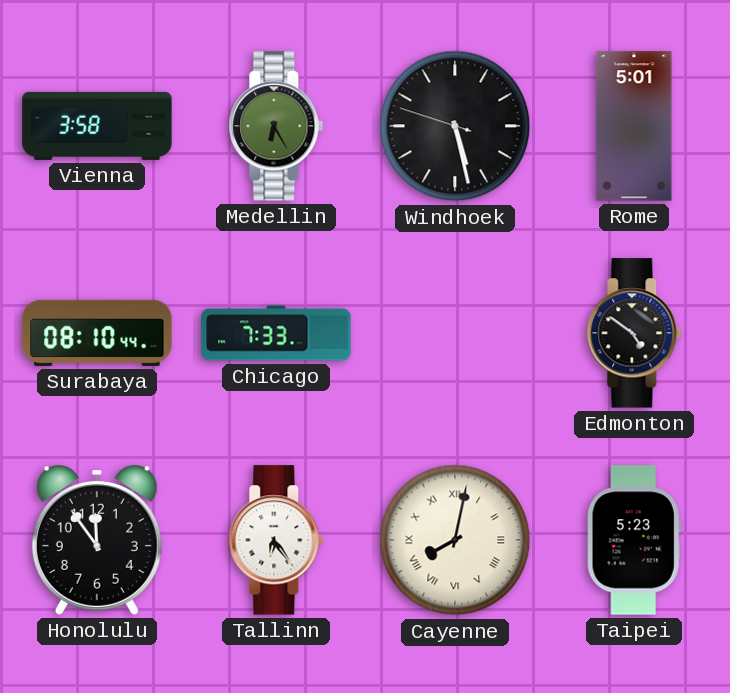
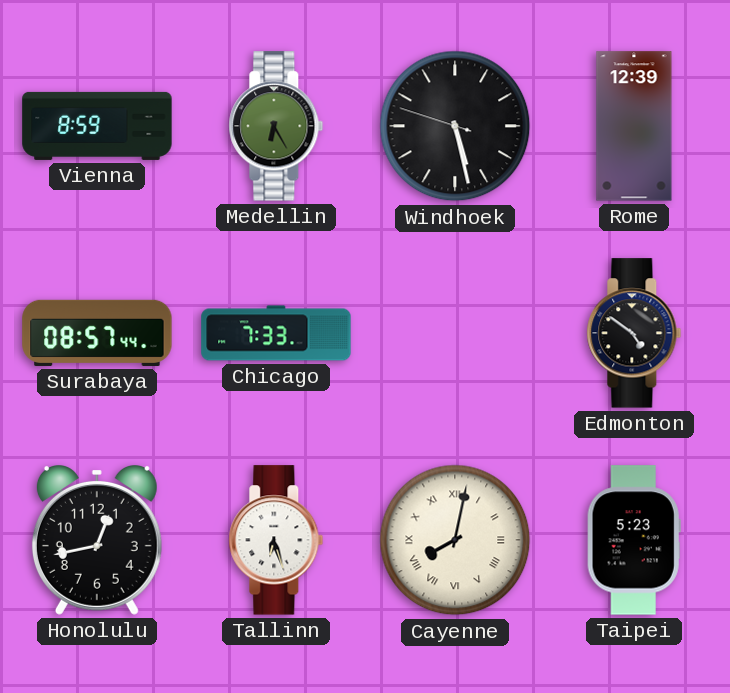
Vienna: 3:58 -> 8:59 (97, 126)
Rome: 5:01 -> 12:39 (634, 126)
Surabaya: 08:10 -> 08:57 (97, 333)
Honolulu: 11:54 -> 12:43 (97, 541)
Tallinn: 6:24 -> 6:27 (276, 540)
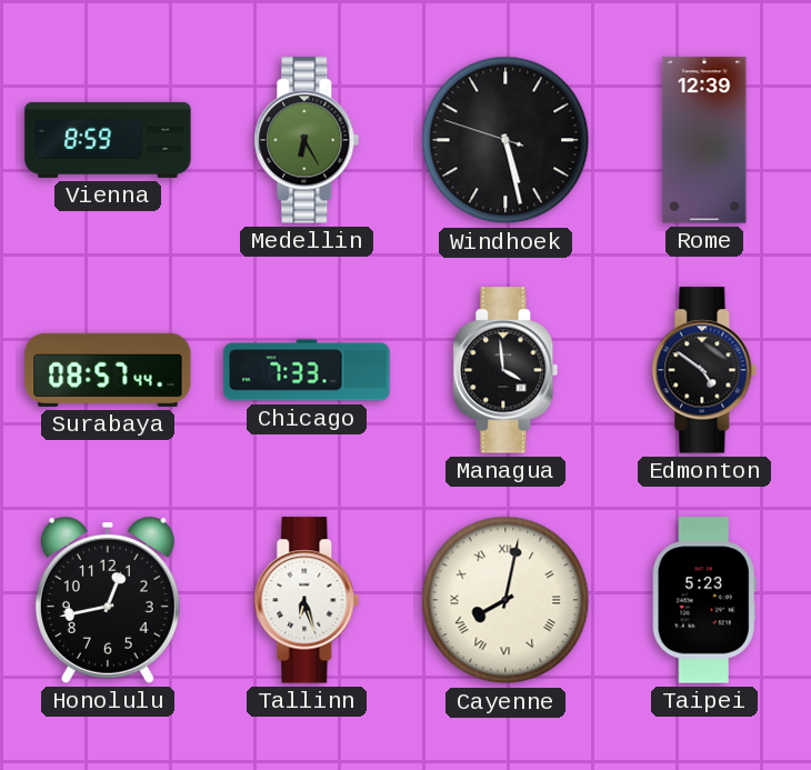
Managua: none -> 3:59 (505, 370)
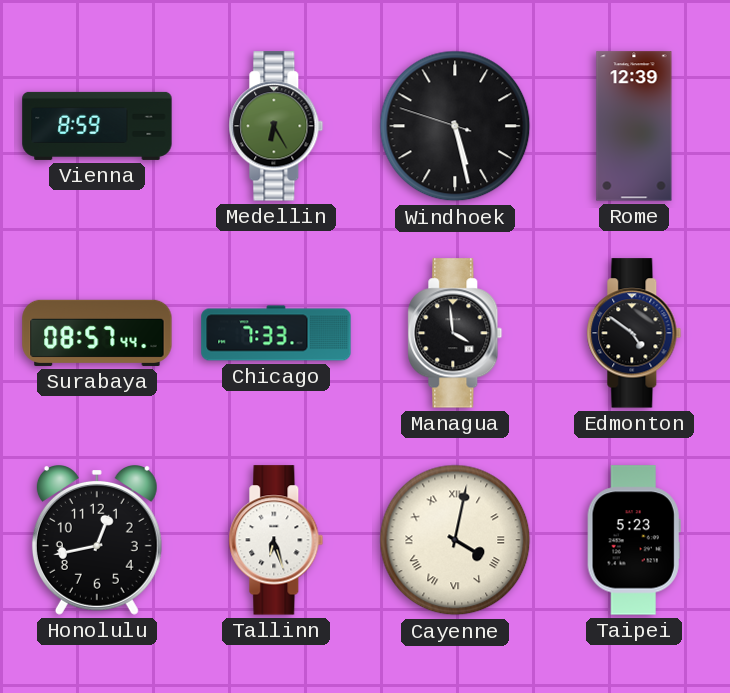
Cayenne: 8:02 -> 4:02 (455, 540)
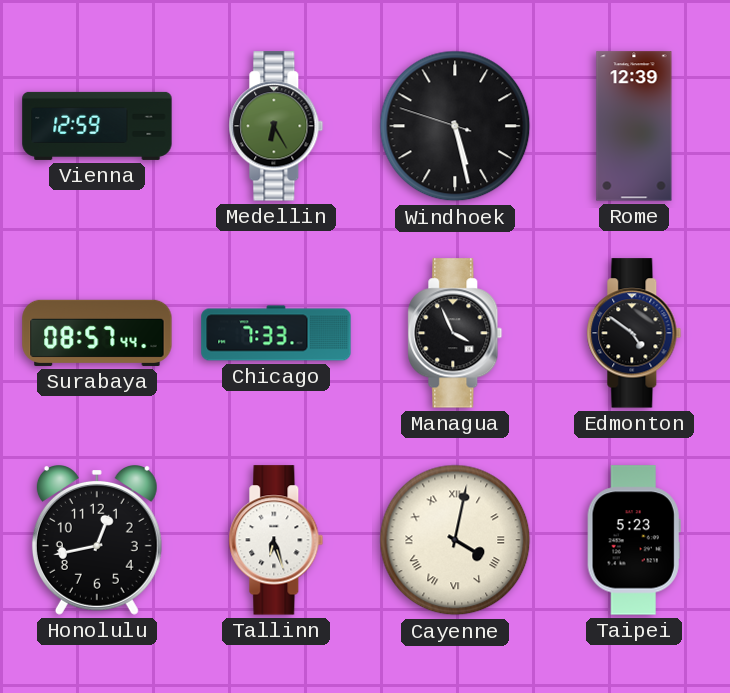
Vienna: 8:59 -> 12:59 (97, 126)
Managua: 3:59 -> 3:56 (455, 333)
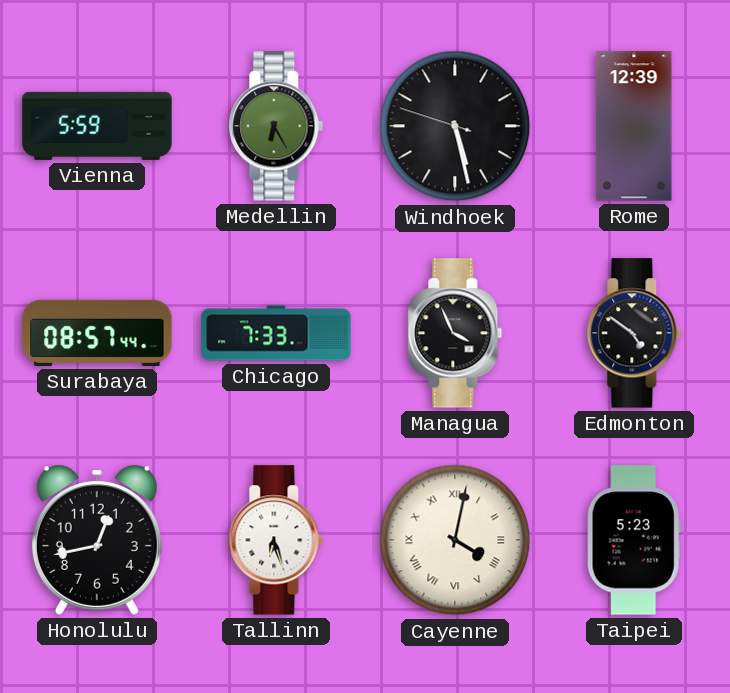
Vienna: 12:59 -> 5:59 (97, 126)
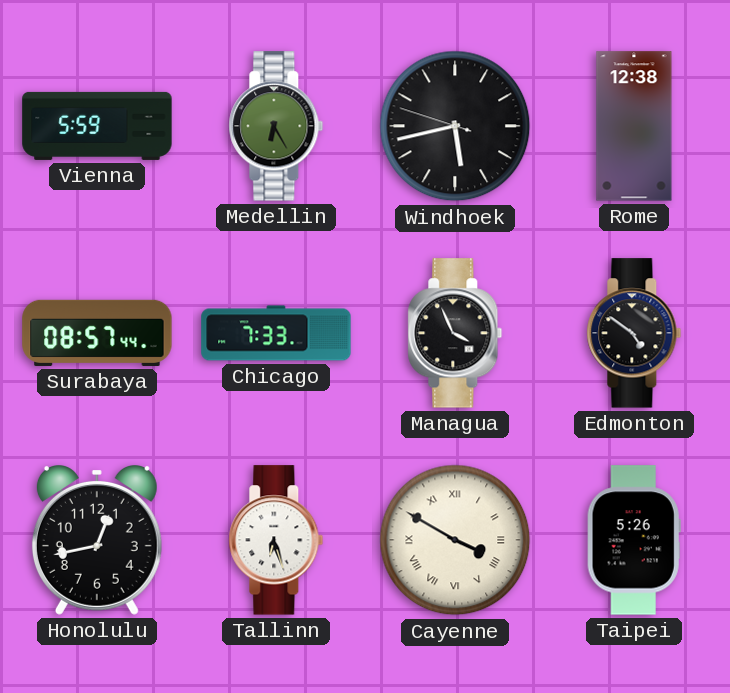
Windhoek: 5:27 -> 5:42 (455, 126)
Rome: 12:39 -> 12:38 (634, 126)
Cayenne: 4:02 -> 3:50 (455, 540)
Taipei: 5:23 -> 5:26 (634, 540)
